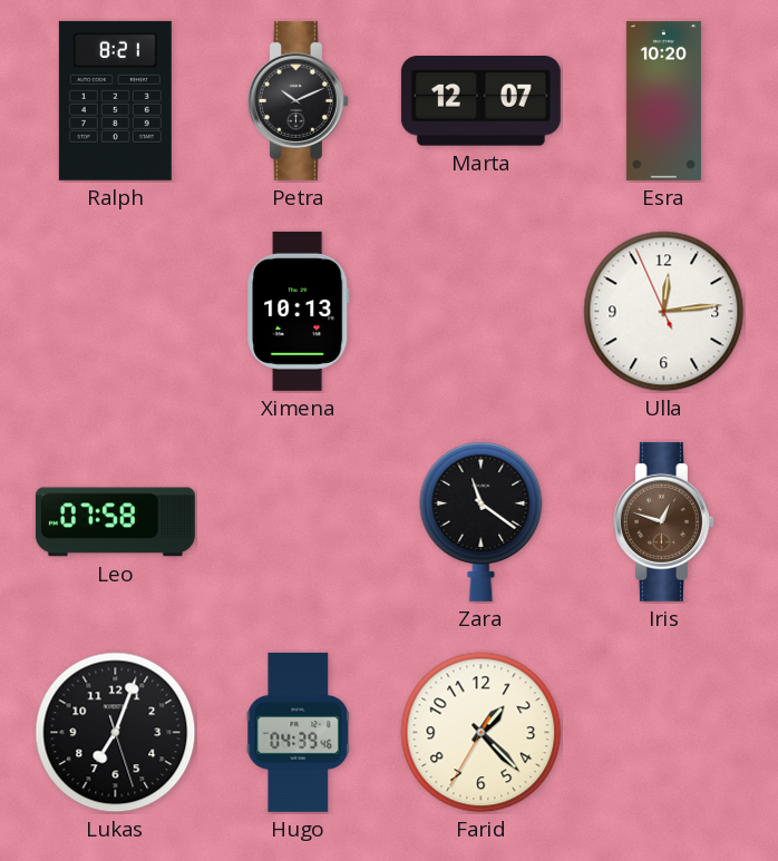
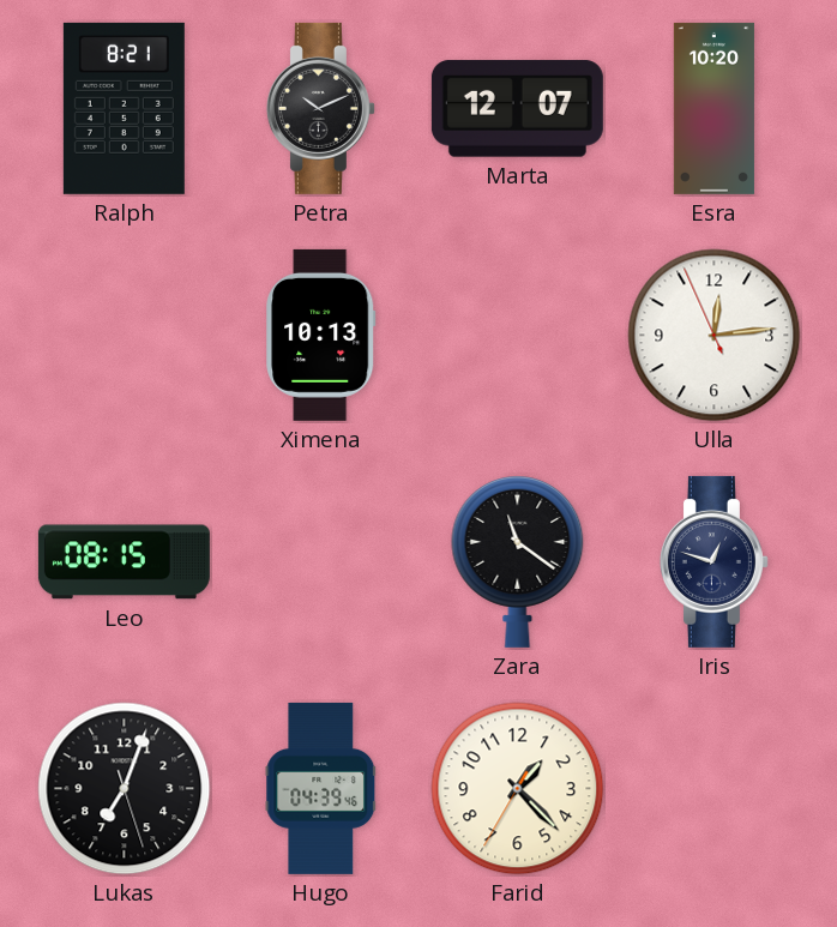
Leo: 07:58 -> 08:15 (124, 562)
Iris dial: brown -> navy (713, 561)
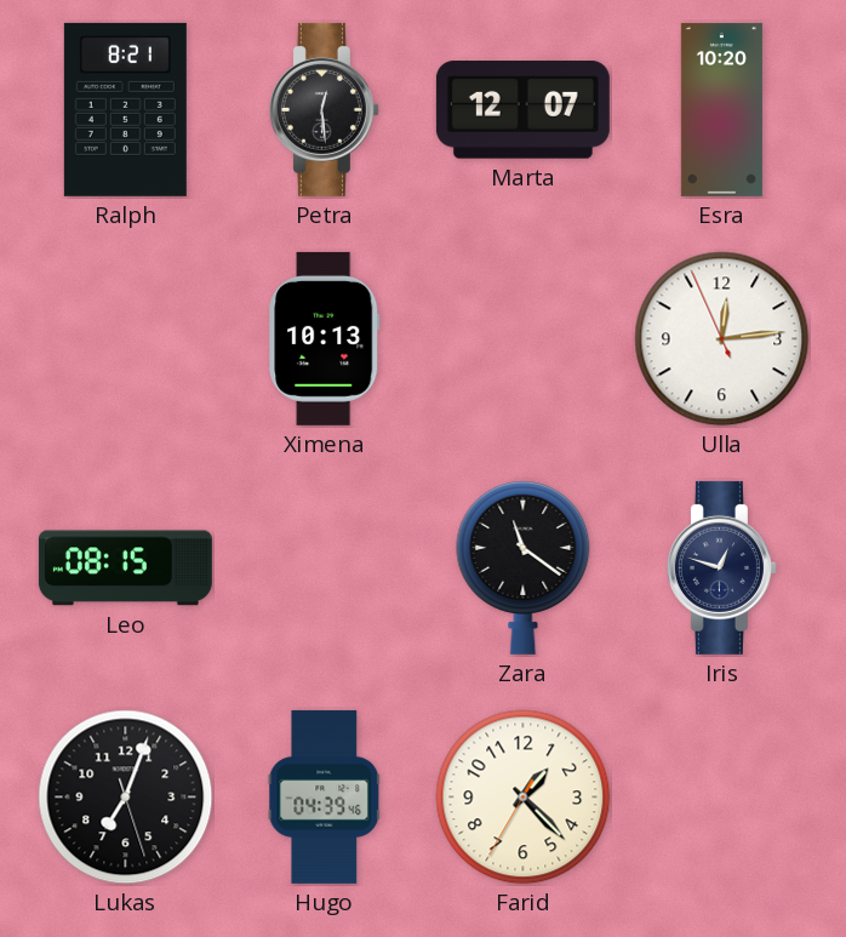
Petra: 10:11 -> 12:29 (324, 109)
